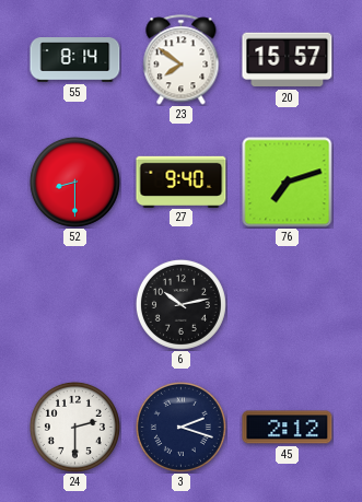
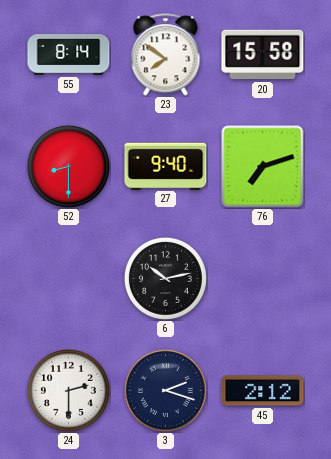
20: 15:57 -> 15:58 (263, 55)
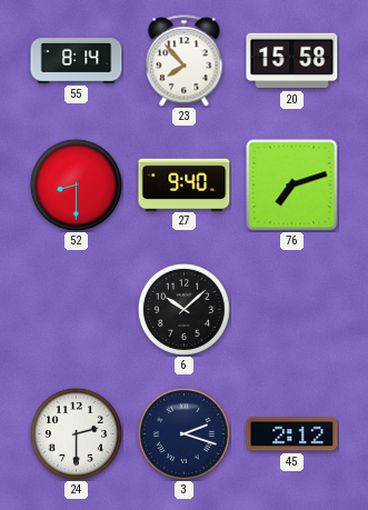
23: 7:51 -> 7:53 (185, 61)
6: 10:13 -> 10:08 (183, 309)
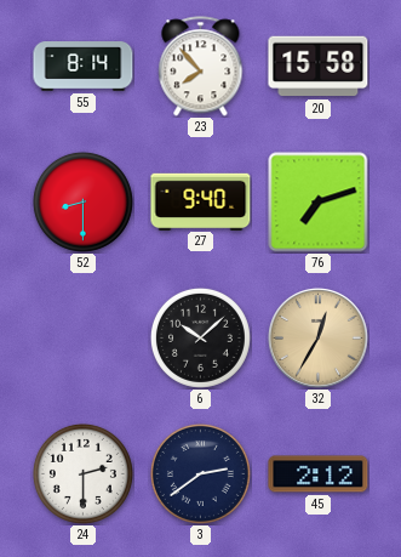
32: none -> 12:35 (319, 339)
3: 2:18 -> 2:39 (200, 473)
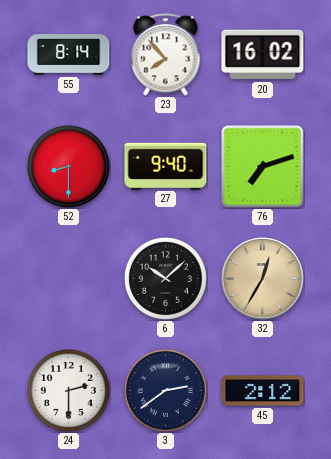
20: 15:58 -> 16:02 (263, 55)
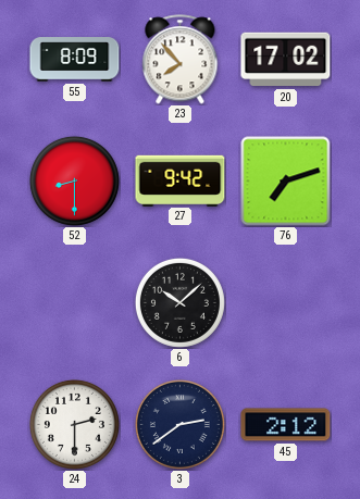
55: 8:14 -> 8:09 (75, 60)
20: 16:02 -> 17:02 (286, 60)
27: 9:40 -> 9:42 (181, 180)
32: 12:35 -> none (263, 279)
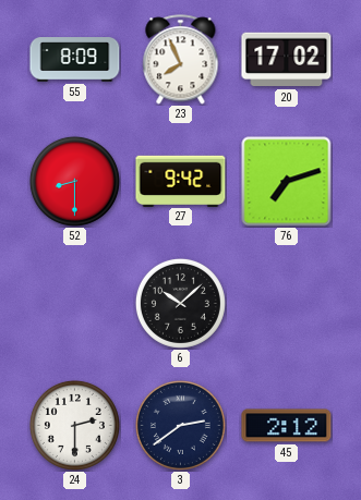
23: 7:53 -> 7:56 (181, 60)
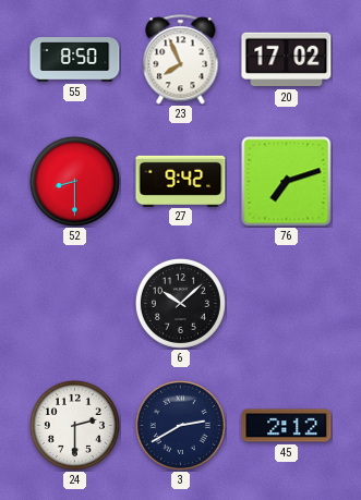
55: 8:09 -> 8:50 (75, 60)
3: 2:39 -> 2:40 (180, 425)
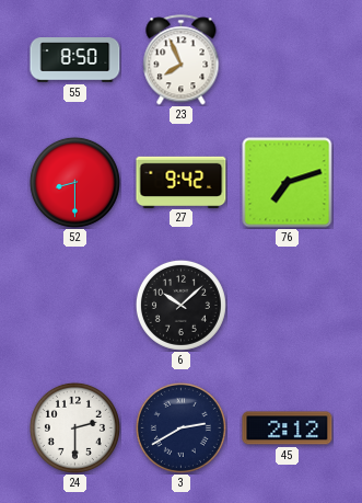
20: 17:02 -> none (287, 60)
